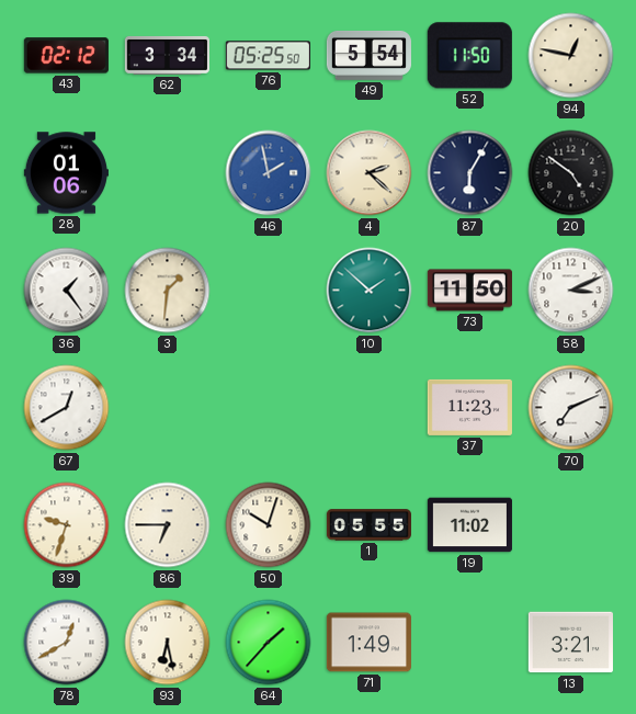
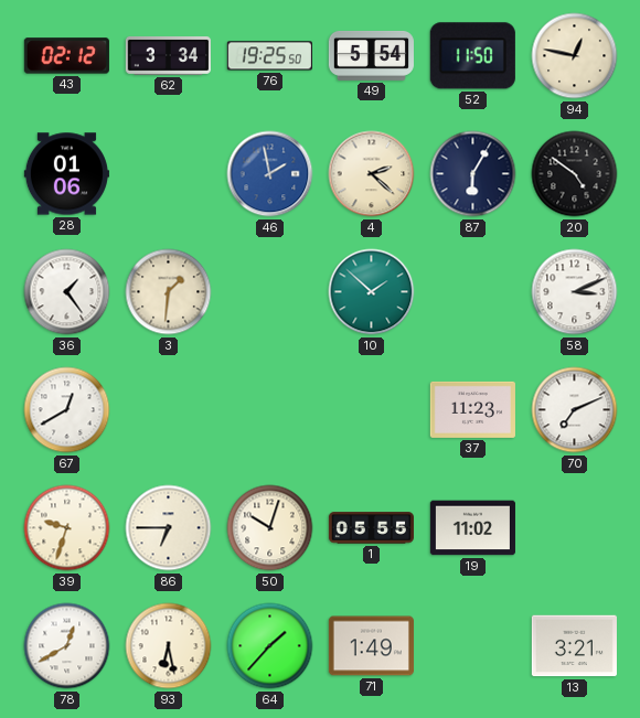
76: 05:25 -> 19:25 (269, 56)
73: 11:50 -> none (469, 291)
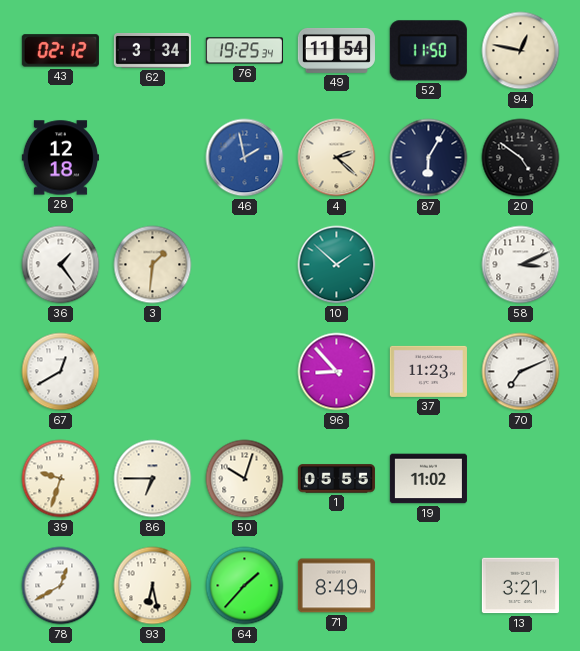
76: 19:25:50 -> 19:25:34 (244, 51)
49: 5:54 -> 11:54 (336, 50)
28: 01:06 -> 12:18 (60, 158)
96: none -> 8:53 (337, 372)
71: 1:49 -> 8:49 (336, 586)
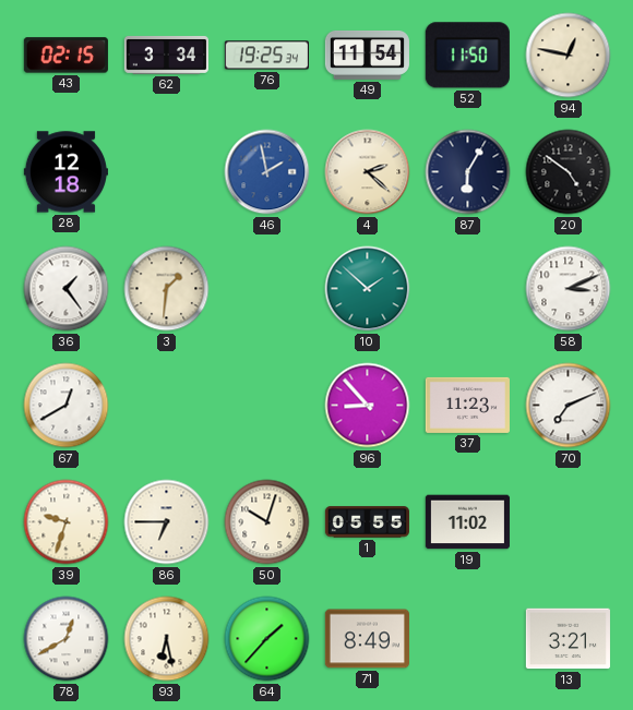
43: 02:12 -> 02:15 (65, 56)
